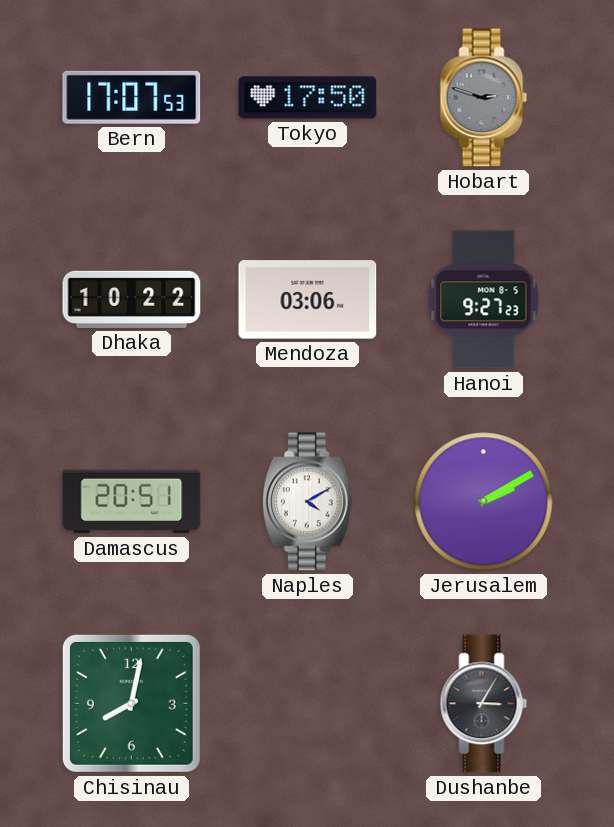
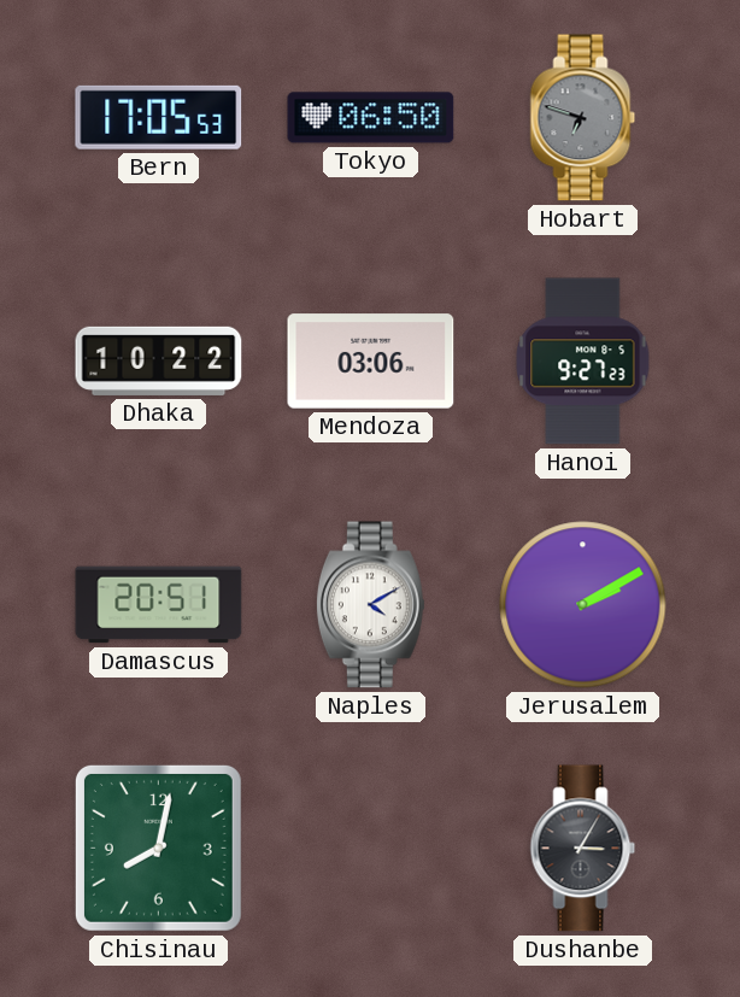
Bern: 17:07 -> 17:05 (159, 117)
Tokyo: 17:50 -> 06:50 (371, 118)
Hobart: 2:48 -> 6:48 (583, 118)
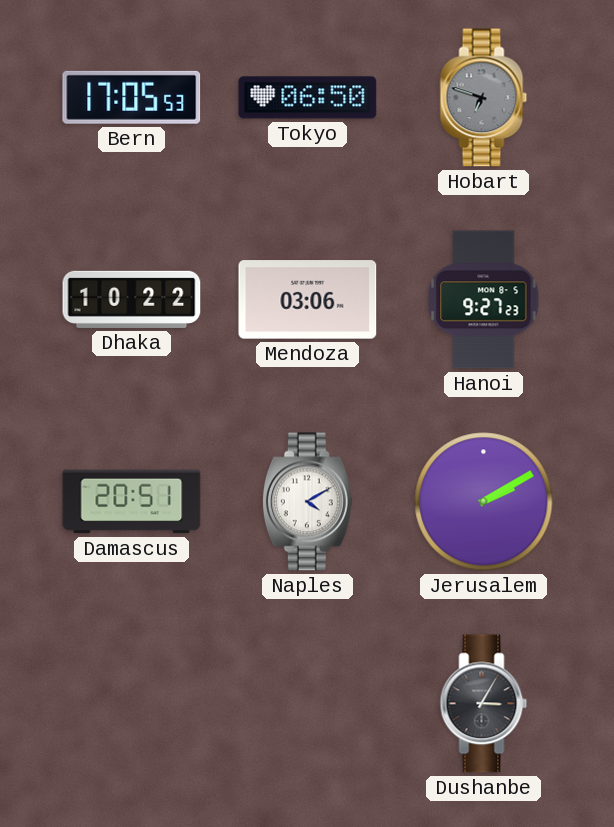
Chisinau: 8:02 -> none (158, 848)
